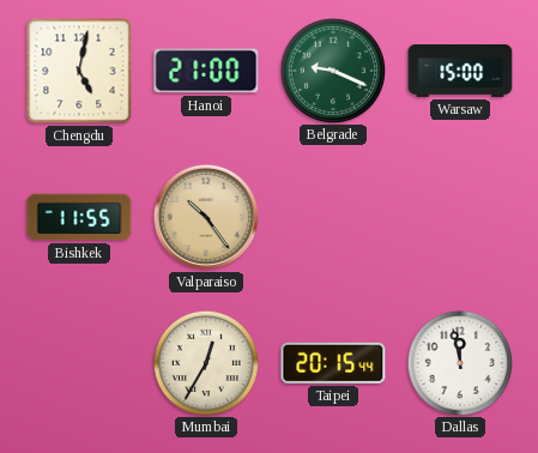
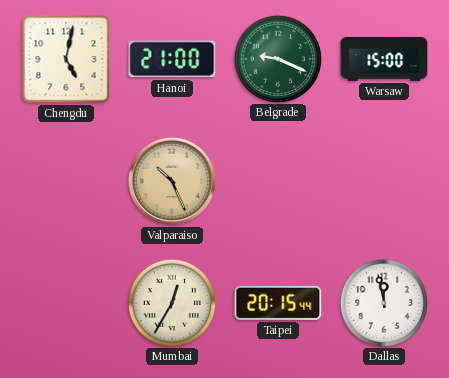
Bishkek: 11:55 -> none (79, 217)
Valparaiso: 10:24 -> 10:26 (172, 181)
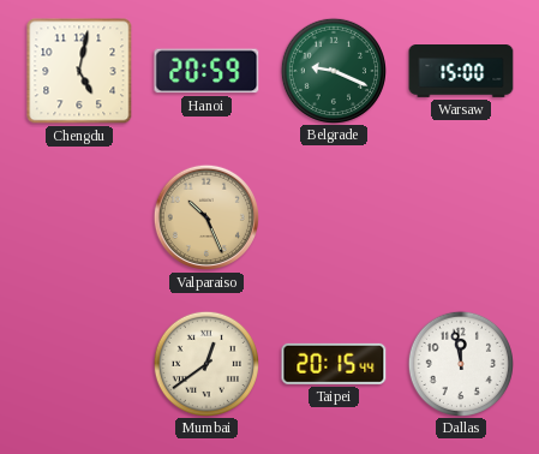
Hanoi: 21:00 -> 20:59 (206, 71)
Mumbai: 12:35 -> 12:39 (205, 363)
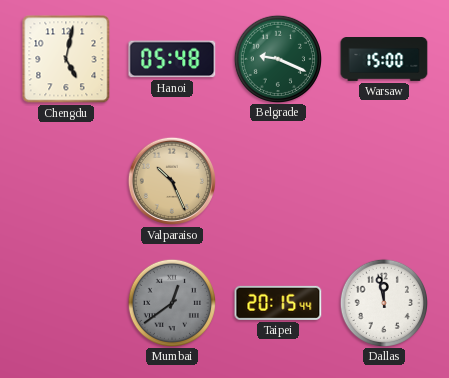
Hanoi: 20:59 -> 05:48 (172, 59)
Mumbai dial: cream -> grey (171, 302)
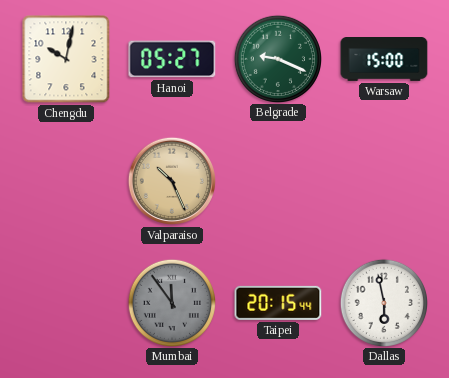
Chengdu: 5:02 -> 10:02 (66, 59)
Hanoi: 05:48 -> 05:27 (172, 59)
Mumbai: 12:39 -> 11:54 (171, 302)
Dallas: 11:58 -> 5:58 (383, 302)
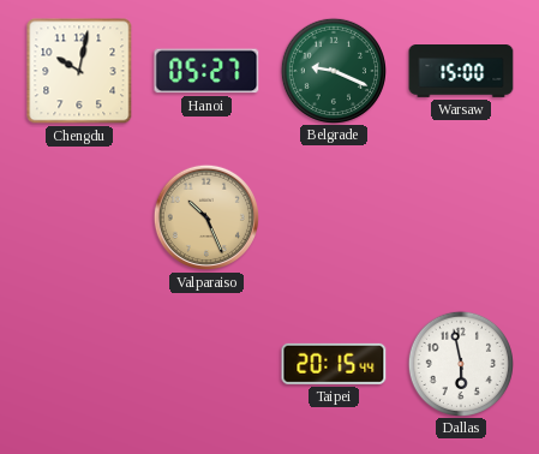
Mumbai: 11:54 -> none (171, 302)
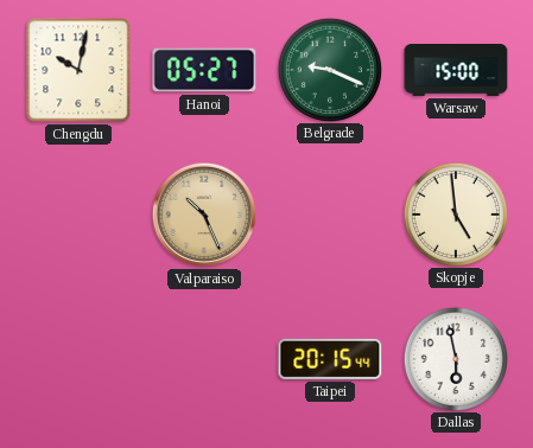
Skopje: none -> 4:59 (455, 213)
